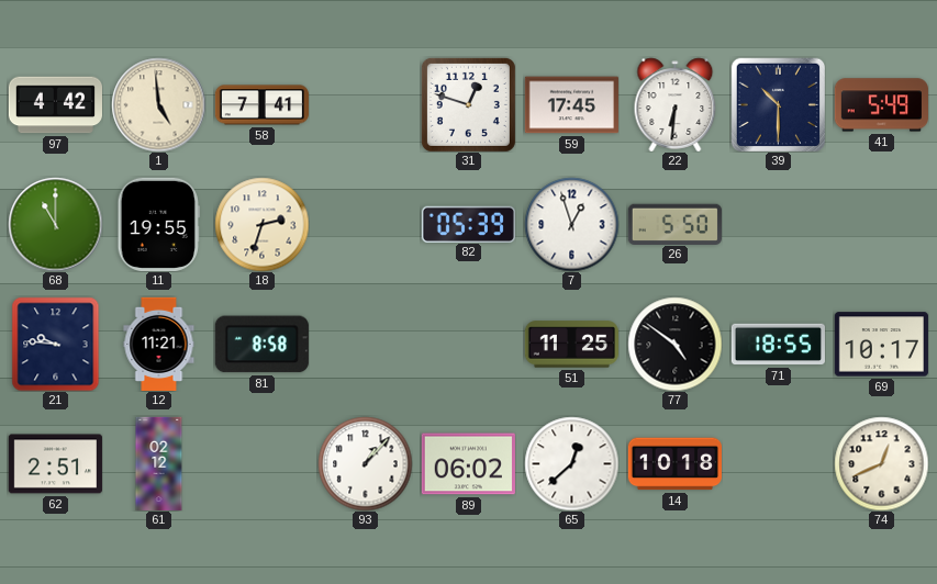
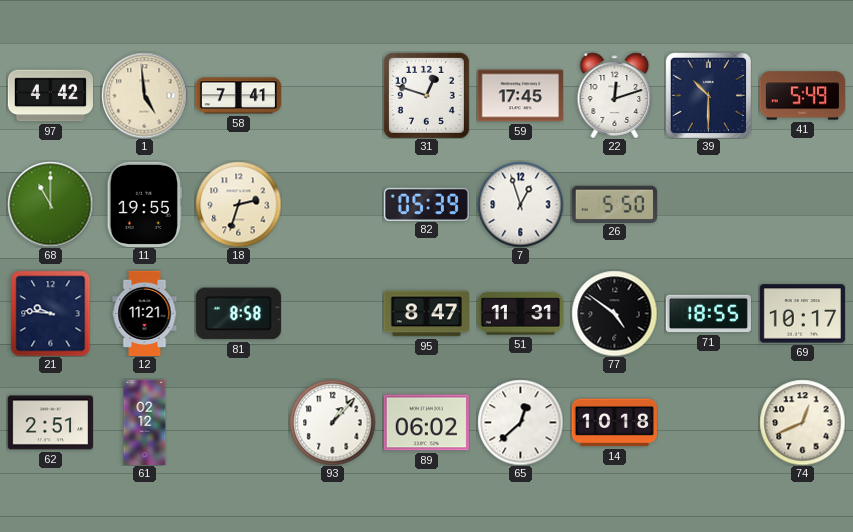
22: 6:31 -> 12:12 (615, 95)
95: none -> 8:47 (426, 314)
51: 11:25 -> 11:31 (520, 314)
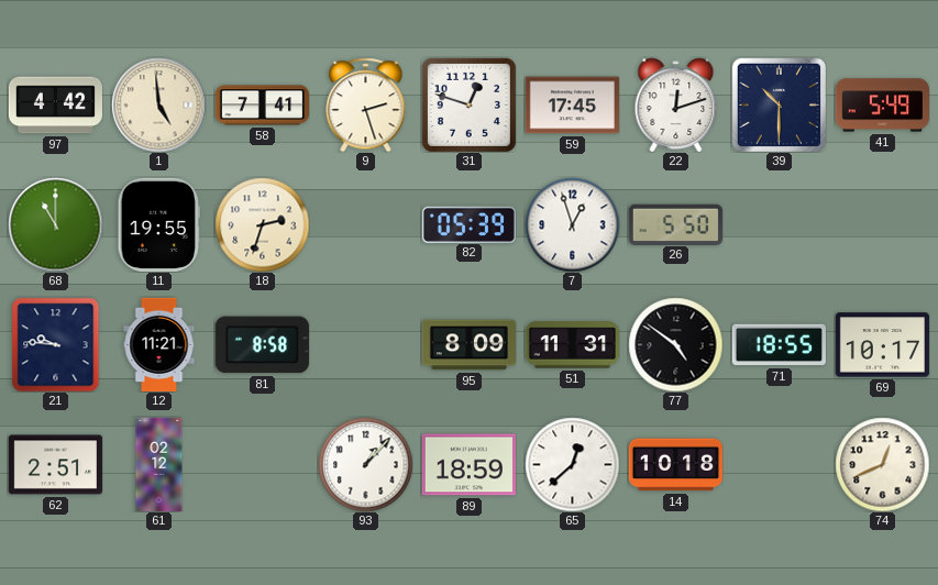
9: none -> 2:27 (366, 104)
95: 8:47 -> 8:09 (468, 345)
89: 06:02 -> 18:59 (468, 465)
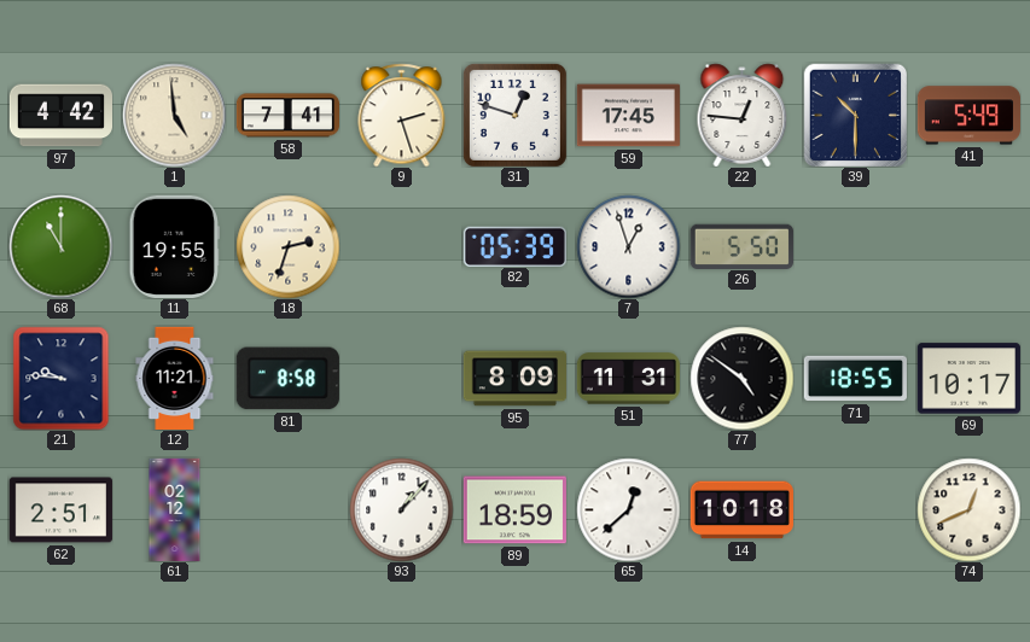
22: 12:12 -> 12:46 (743, 115)
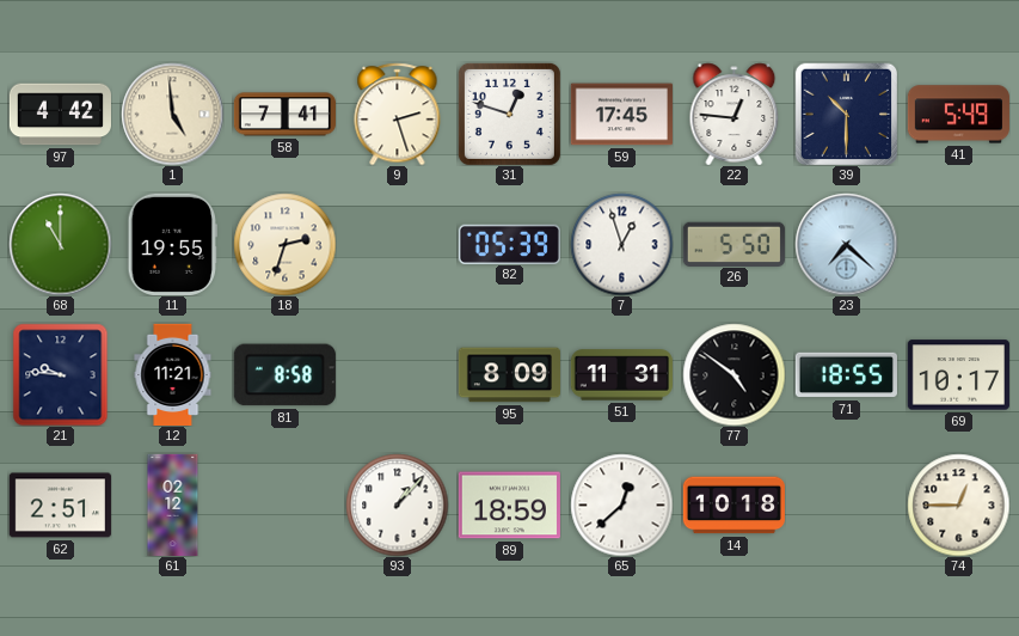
23: none -> 7:22 (846, 244)
74: 12:41 -> 12:45 (958, 504)
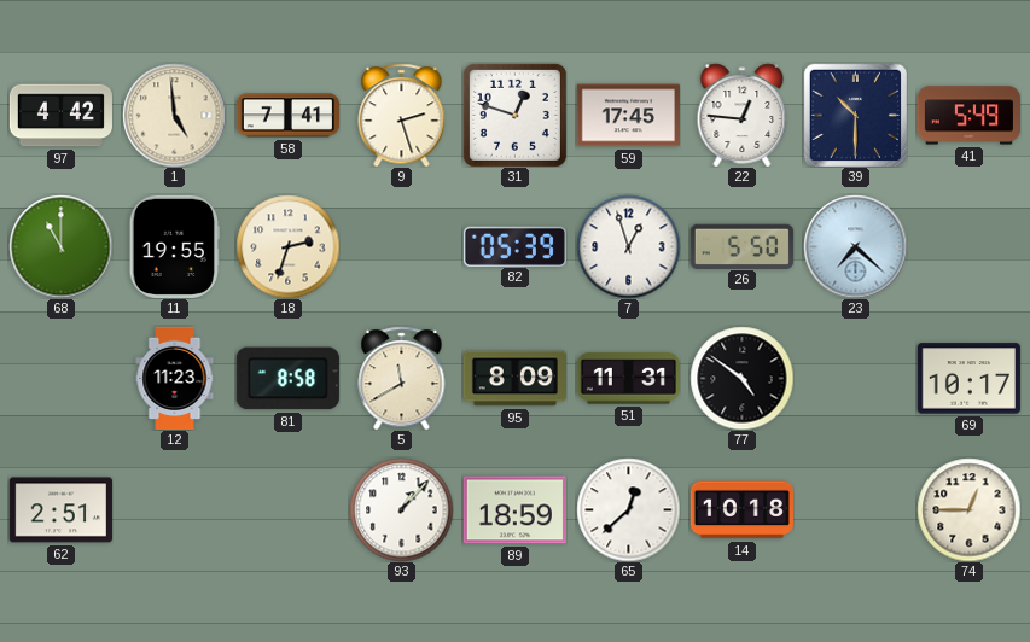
21: 9:46 -> none (61, 374)
12: 11:21 -> 11:23 (175, 378)
5: none -> 11:40 (402, 378)
71: 18:55 -> none (846, 375)
61: 02:12 -> none (173, 504)
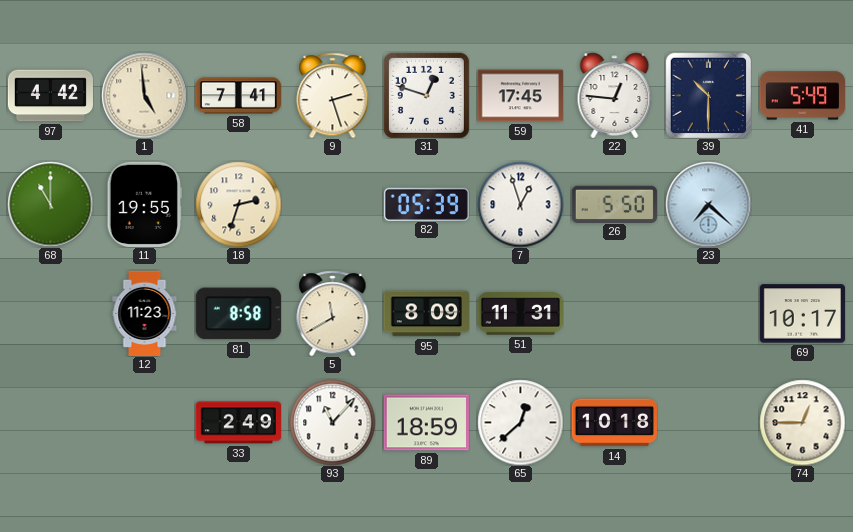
77: 4:51 -> none (741, 378)
62: 2:51 -> none (60, 510)
33: none -> 2:49 (238, 423)
93: 1:07 -> 11:07 (332, 422)
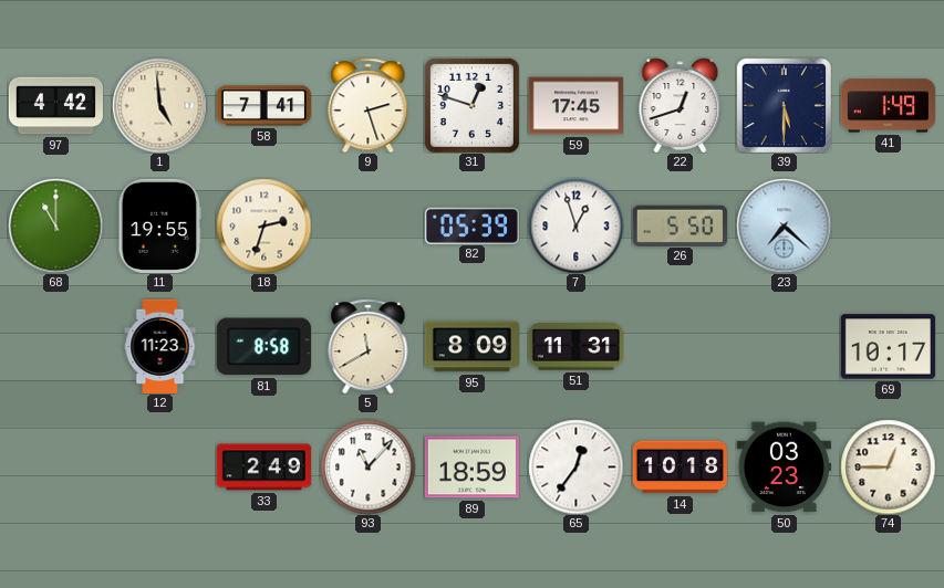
22: 12:46 -> 12:42 (681, 105)
39: 10:30 -> 5:30 (784, 105)
41: 5:49 -> 1:49 (888, 106)
65: 12:38 -> 12:36 (575, 466)
50: none -> 03:23 (784, 468)
